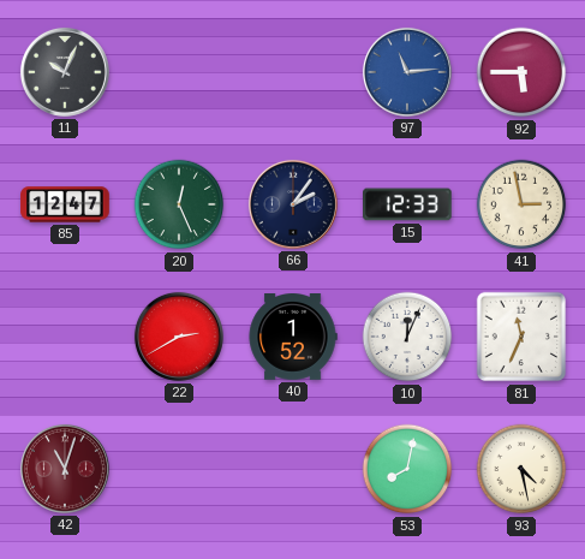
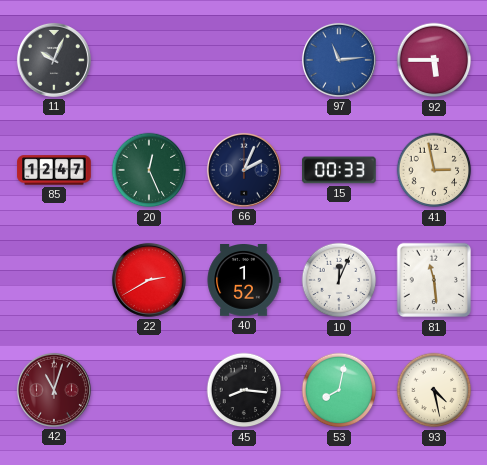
66: 2:06 -> 2:04 (244, 170)
15: 12:33 -> 00:33 (339, 170)
81: 11:34 -> 11:29 (434, 280)
45: none -> 8:16 (244, 390)
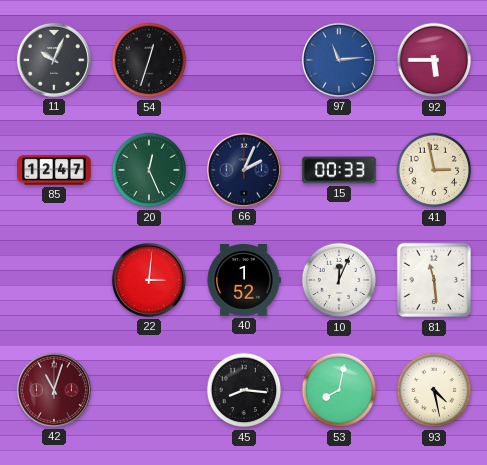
54: none -> 12:33 (149, 60)
22: 2:40 -> 3:01 (149, 280)
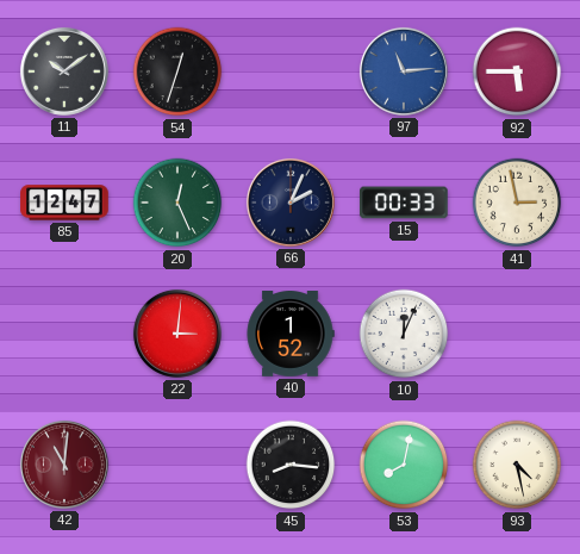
11: 10:04 -> 10:09 (64, 71)
81: 11:29 -> none (434, 280)
42: 11:03 -> 11:01 (64, 465)
